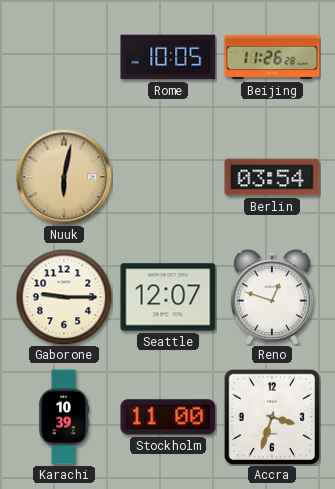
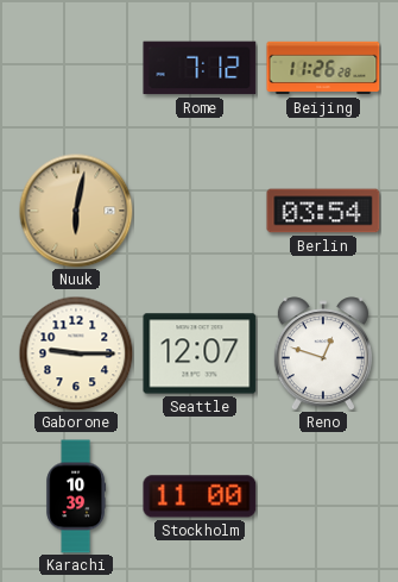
Rome: 10:05 -> 7:12 (200, 68)
Accra: 3:33 -> none (271, 416)
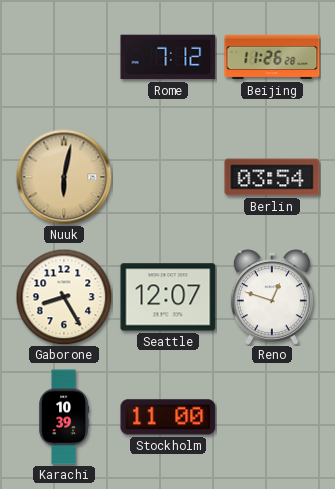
Gaborone: 9:15 -> 8:25 (64, 297)
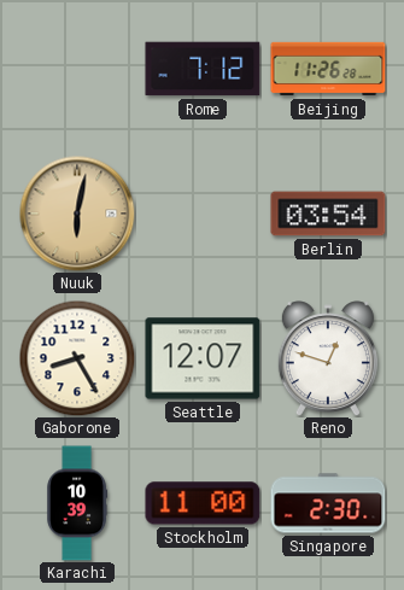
Singapore: none -> 2:30 (328, 503)
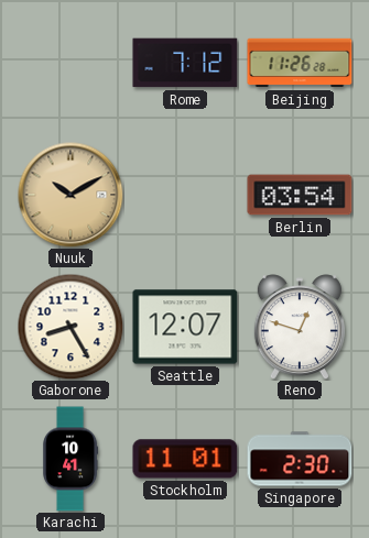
Nuuk: 6:02 -> 10:10 (70, 195)
Karachi: 10:39 -> 10:41 (70, 459)
Stockholm: 11:00 -> 11:01 (185, 459)
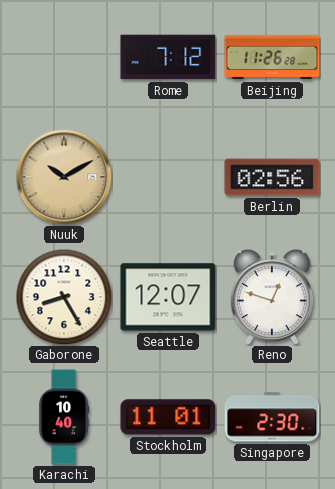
Berlin: 03:54 -> 02:56 (272, 177)
Karachi: 10:41 -> 10:40 (64, 417)
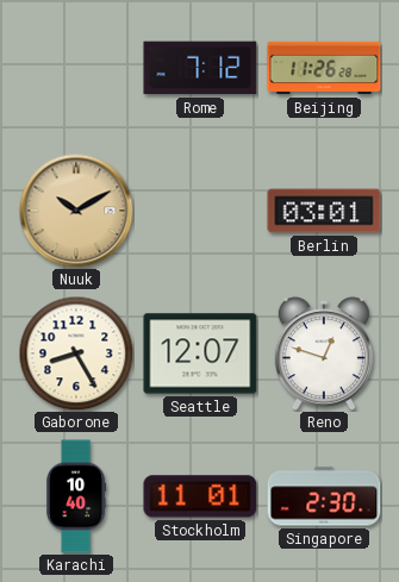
Berlin: 02:56 -> 03:01 (324, 211)
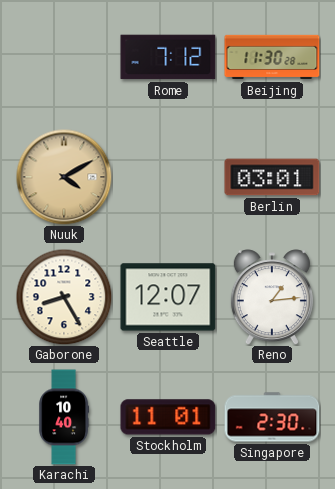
Beijing: 11:26 -> 11:30 (272, 57)
Nuuk: 10:10 -> 4:10 (64, 177)
Reno: 12:48 -> 1:14 (272, 297)
